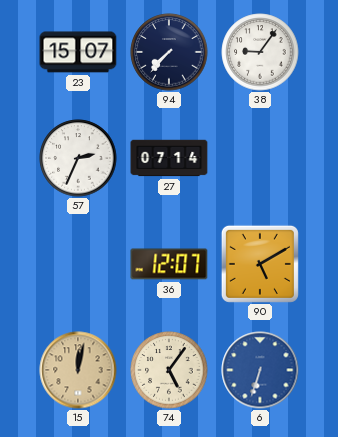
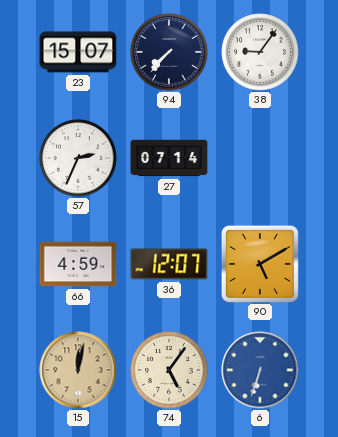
66: none -> 4:59 (78, 264)
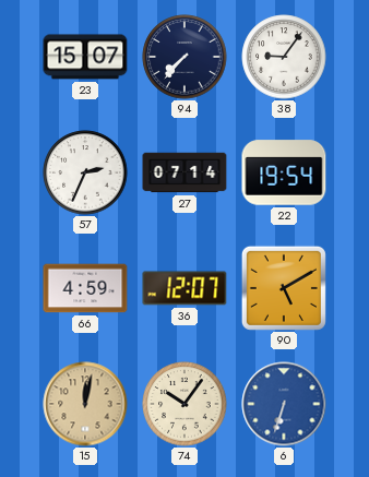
22: none -> 19:54 (284, 172)
74: 5:06 -> 10:06 (184, 404)
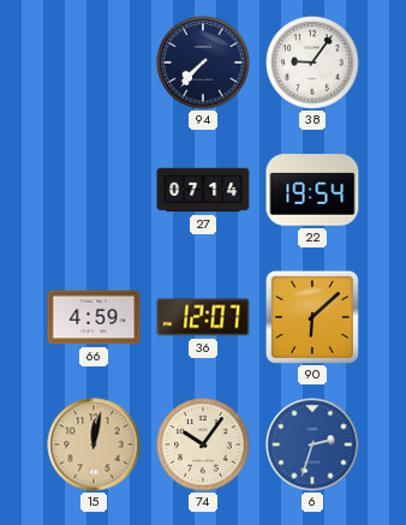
23: 15:07 -> none (85, 57)
57: 2:34 -> none (85, 172)
90: 5:10 -> 6:08 (312, 317)
6: 6:33 -> 2:33 (312, 445)
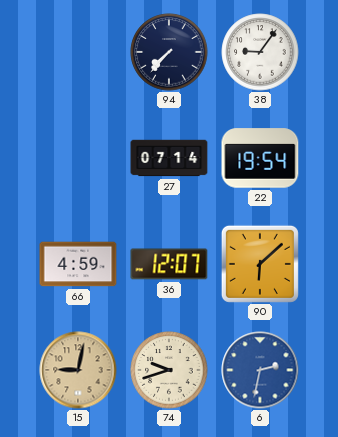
15: 12:02 -> 9:02 (78, 370)
74: 10:06 -> 9:42 (169, 370)
6: 2:33 -> 2:32 (260, 370)
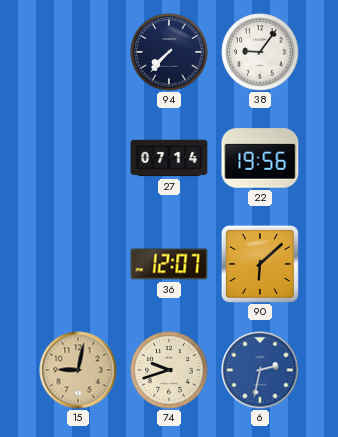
22: 19:54 -> 19:56 (260, 158)
66: 4:59 -> none (78, 264)
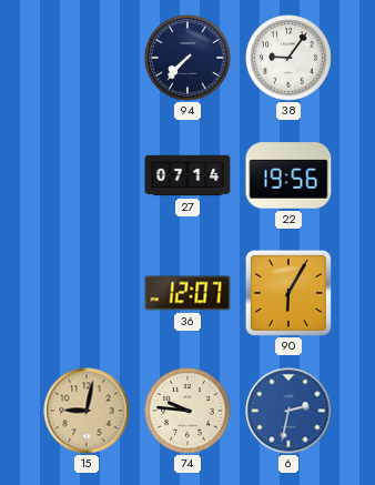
90: 6:08 -> 6:05 (288, 293)
74: 9:42 -> 9:46 (187, 411)
